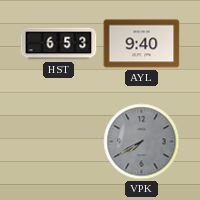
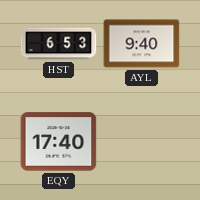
EQY: none -> 17:40 (59, 142)
VPK: 7:40 -> none (142, 142)
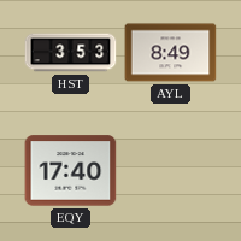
HST: 6:53 -> 3:53 (71, 53)
AYL: 9:40 -> 8:49 (171, 53)
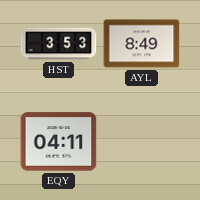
EQY: 17:40 -> 04:11 (59, 142)
